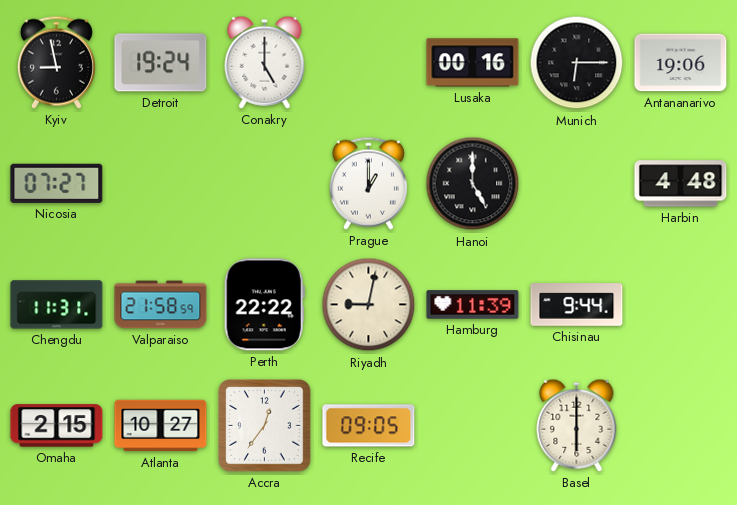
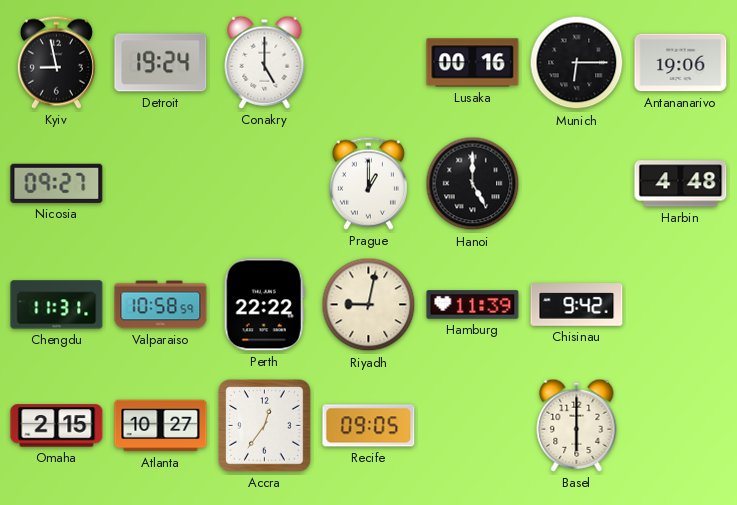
Nicosia: 07:27 -> 09:27 (57, 183)
Valparaiso: 21:58 -> 10:58 (161, 305)
Chisinau: 9:44 -> 9:42 (577, 305)
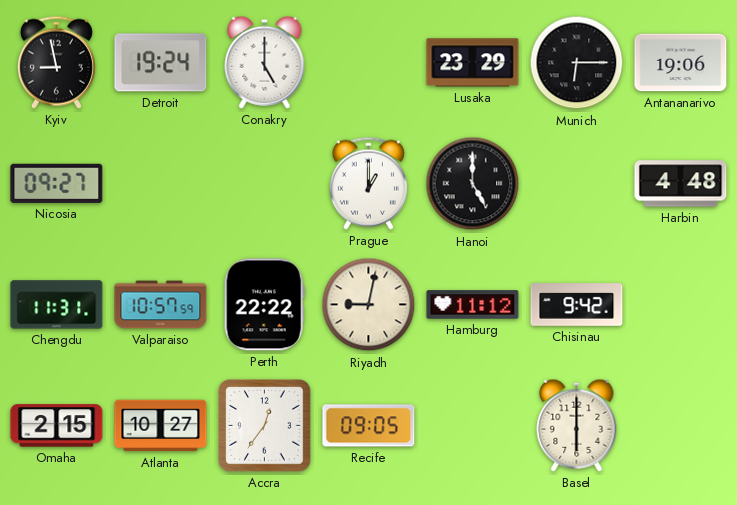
Lusaka: 00:16 -> 23:29 (473, 63)
Valparaiso: 10:58 -> 10:57 (161, 305)
Hamburg: 11:39 -> 11:12 (473, 305)
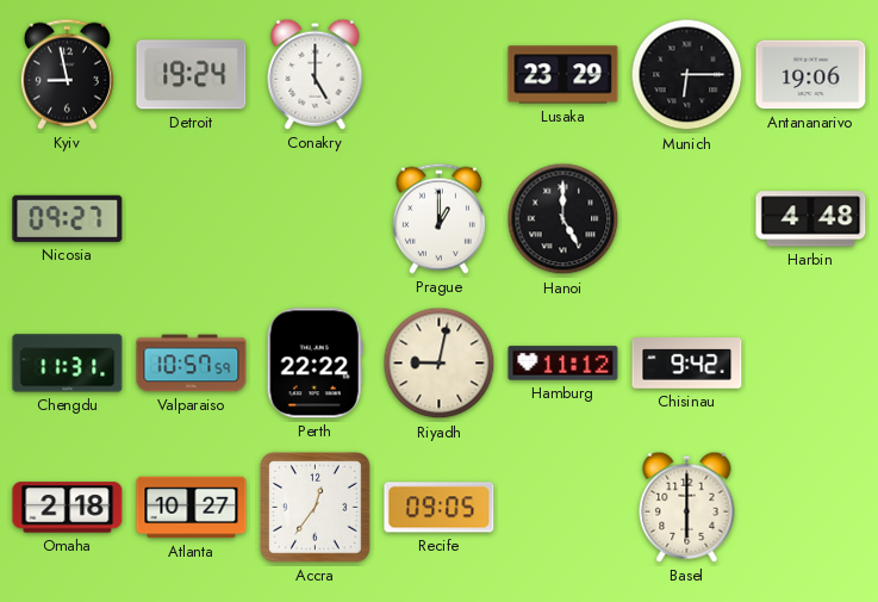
Omaha: 2:15 -> 2:18 (68, 508)
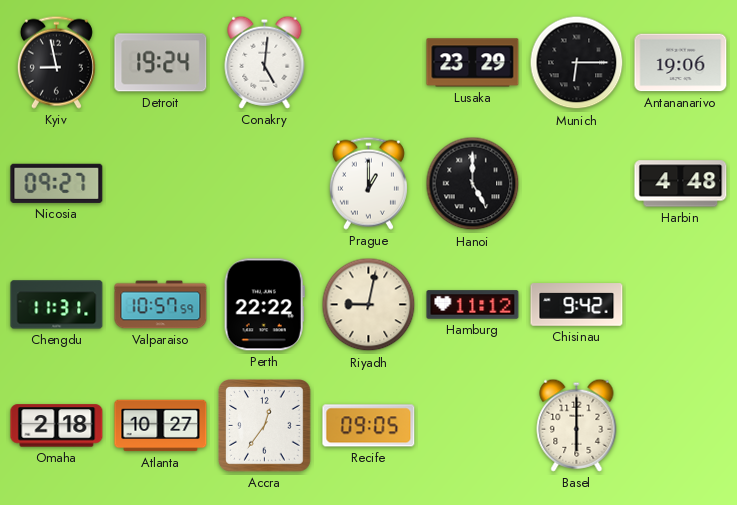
Conakry: 5:00 -> 5:01 (265, 62)
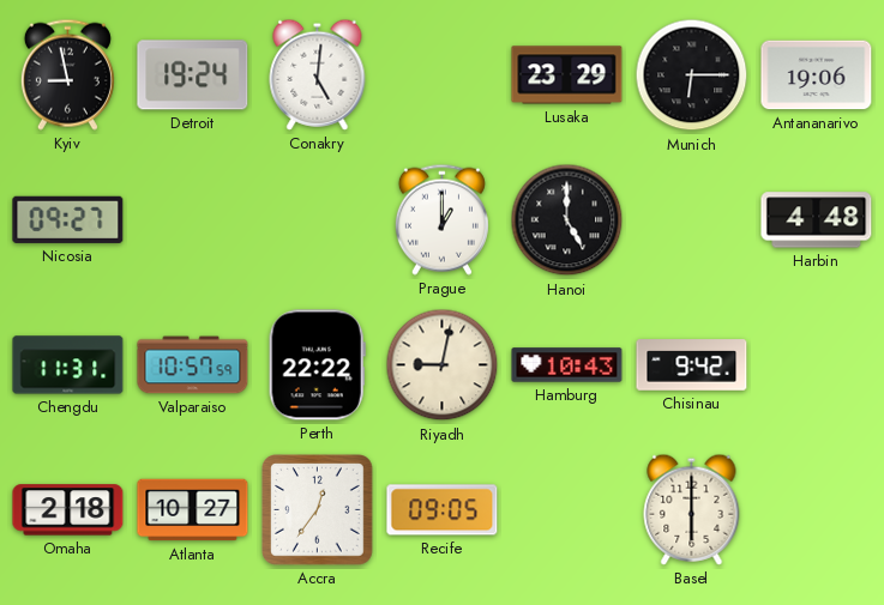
Hamburg: 11:12 -> 10:43 (567, 365)
